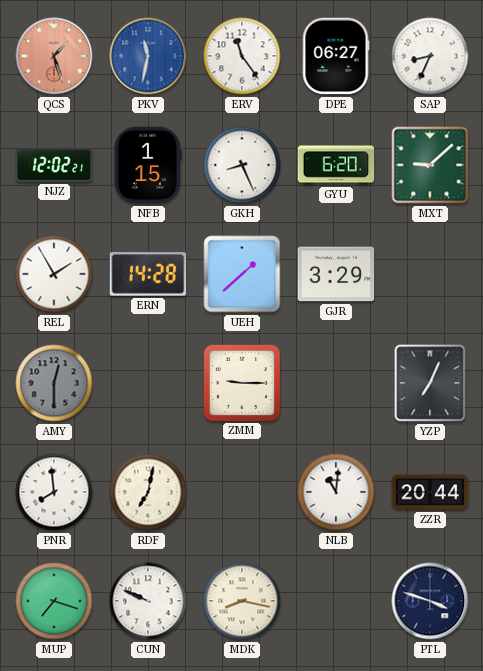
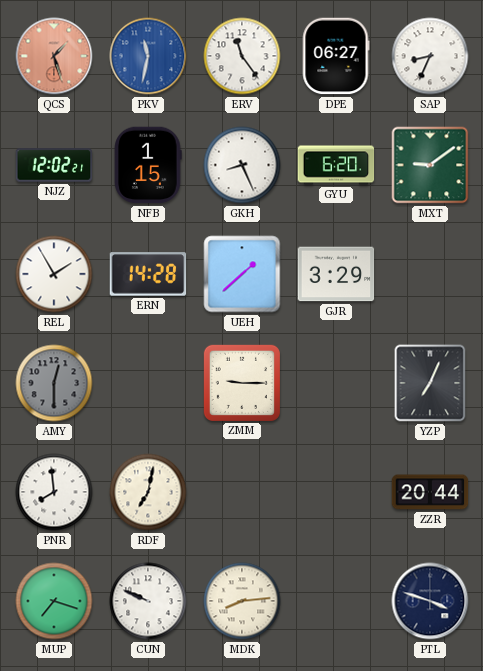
MXT: 9:08 -> 9:09 (430, 165)
NLB: 11:01 -> none (336, 492)
MDK: 8:17 -> 8:14 (242, 601)
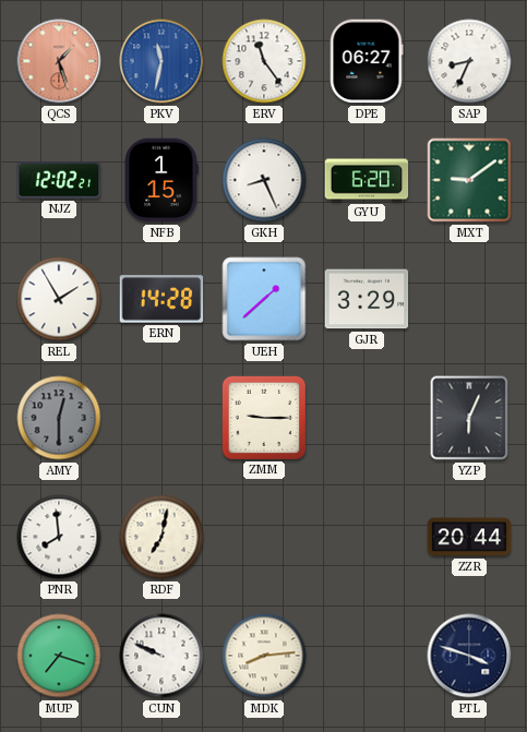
YZP: 7:04 -> 6:04 (469, 418)
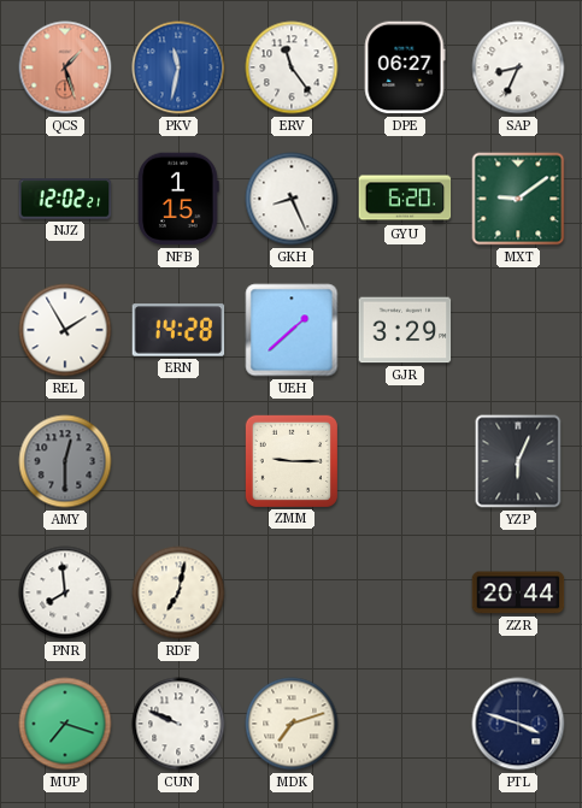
MDK: 8:14 -> 7:12 (292, 724)
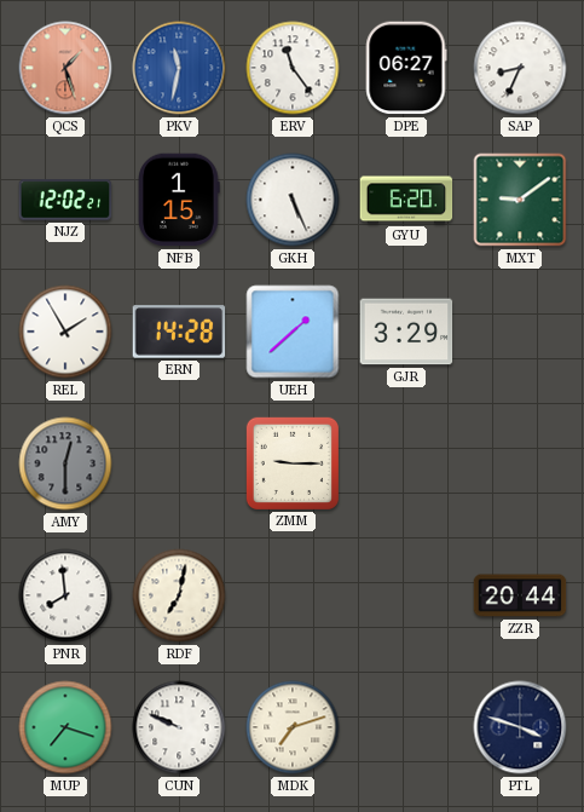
GKH: 8:26 -> 5:26 (293, 200)
YZP: 6:04 -> none (518, 461)
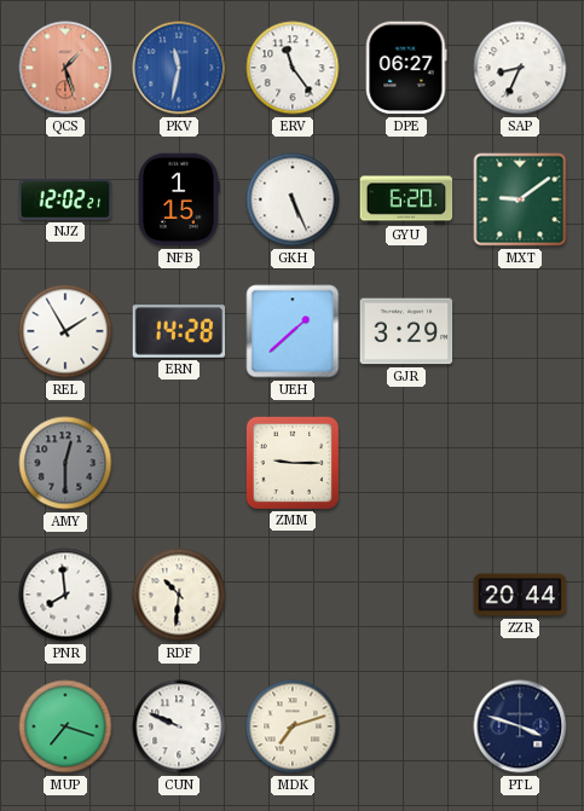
RDF: 7:02 -> 10:31 (179, 595)
